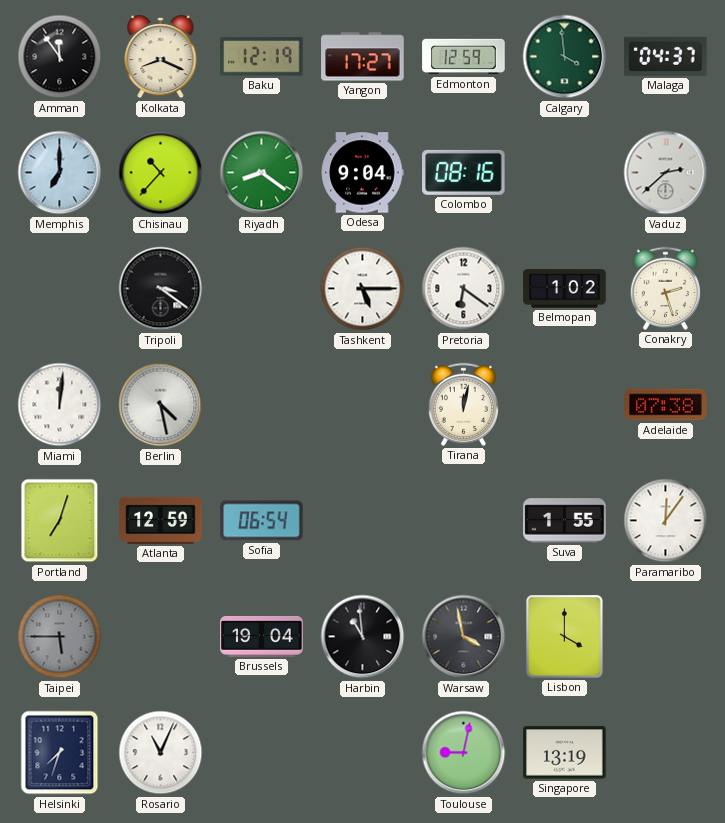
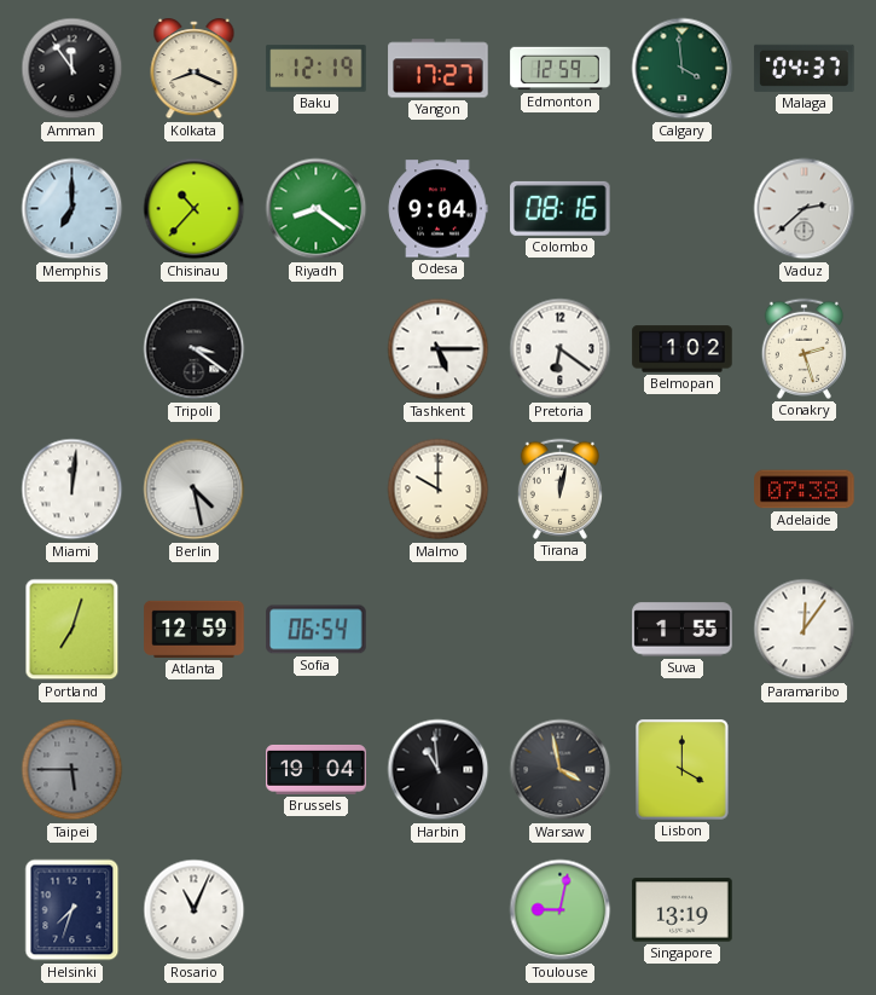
Malmo: none -> 10:00 (439, 490)
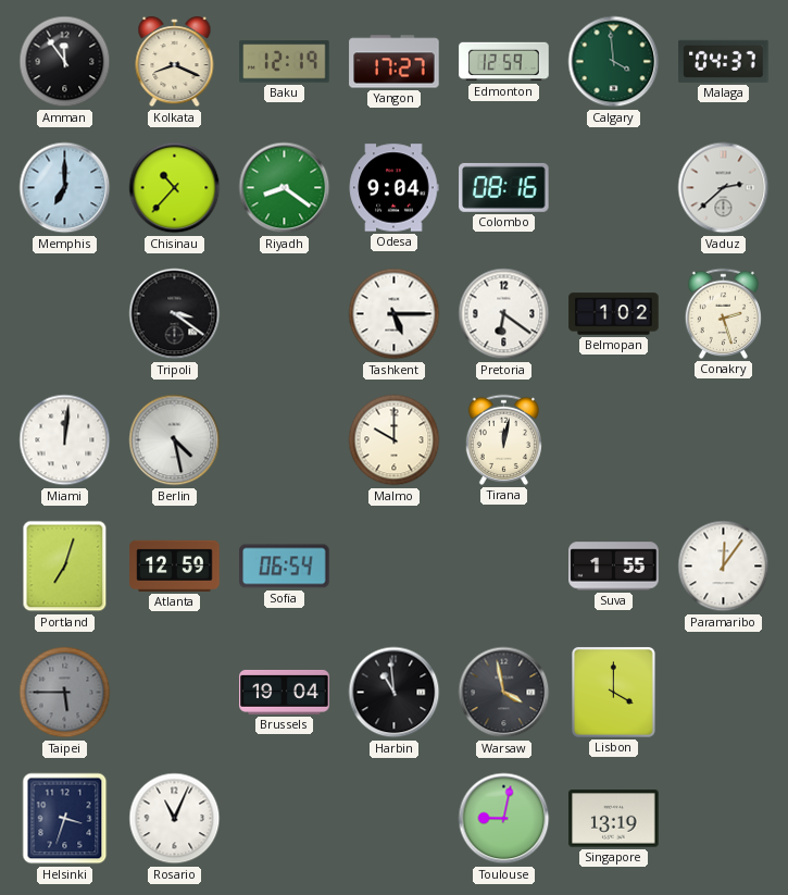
Adelaide: 07:38 -> none (805, 490)
Helsinki: 7:33 -> 3:33 (65, 819)
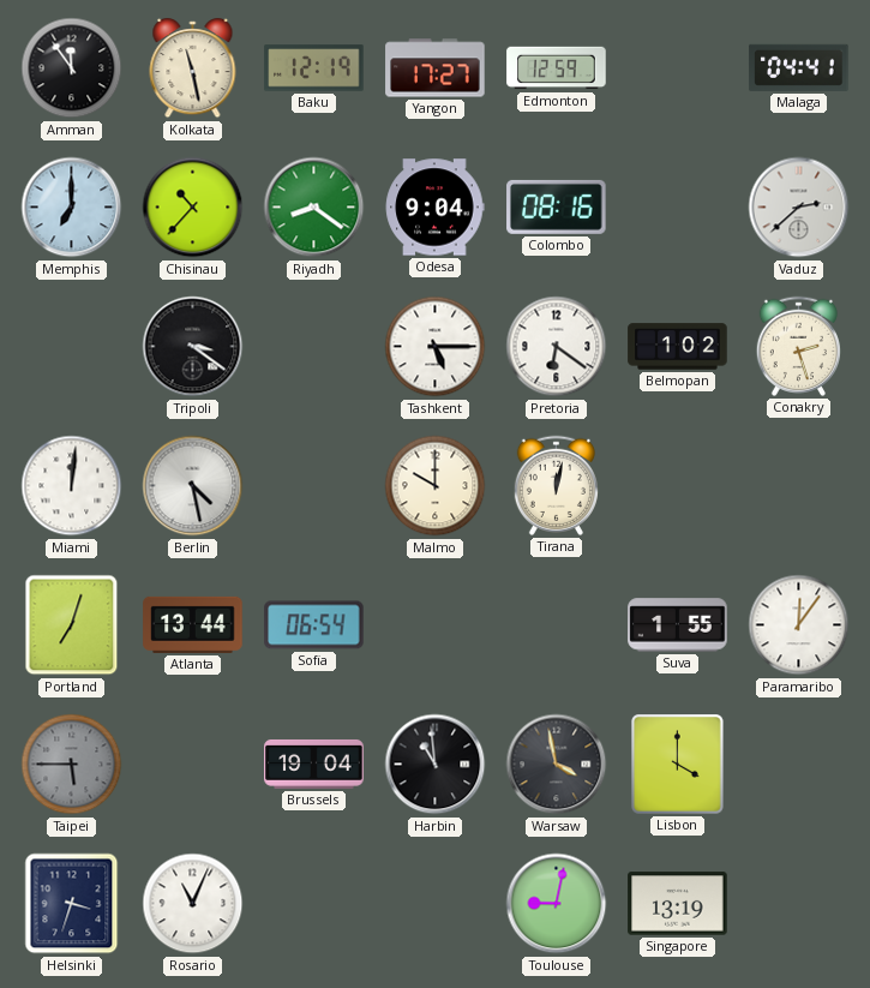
Kolkata: 8:19 -> 11:28 (193, 68)
Calgary: 3:59 -> none (614, 62)
Malaga: 04:37 -> 04:41 (799, 67)
Atlanta: 12:59 -> 13:44 (193, 624)
